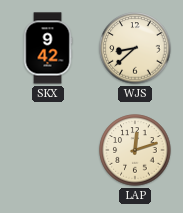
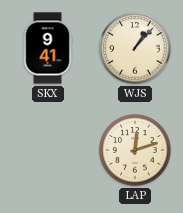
SKX: 9:42 -> 9:41 (48, 48)
WJS: 8:38 -> 1:07 (135, 48)
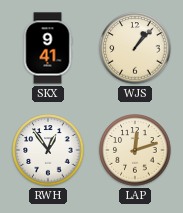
RWH: none -> 12:54 (48, 150)
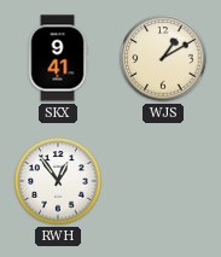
WJS: 1:07 -> 1:10 (163, 58)
LAP: 12:12 -> none (135, 150)
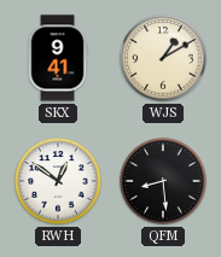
RWH: 12:54 -> 12:51 (58, 181)
QFM: none -> 8:29 (163, 181)
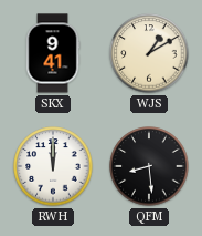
RWH: 12:51 -> 12:00 (53, 166)
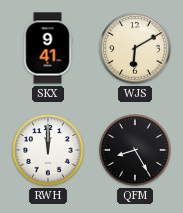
WJS: 1:10 -> 6:10 (135, 48)
QFM: 8:29 -> 8:25 (135, 150)
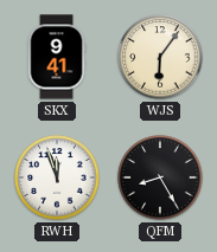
WJS: 6:10 -> 6:06 (160, 57)
RWH: 12:00 -> 11:57 (57, 177)
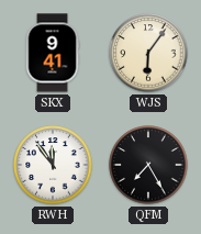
RWH: 11:57 -> 11:54 (53, 165)
QFM: 8:25 -> 7:25 (148, 165)
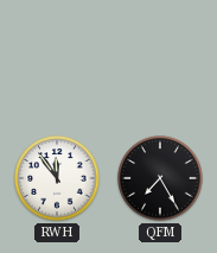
SKX: 9:41 -> none (53, 53)
WJS: 6:06 -> none (148, 53)
